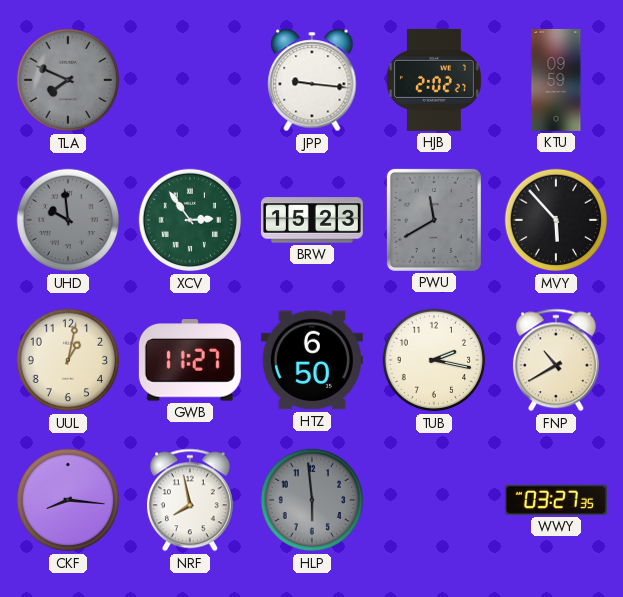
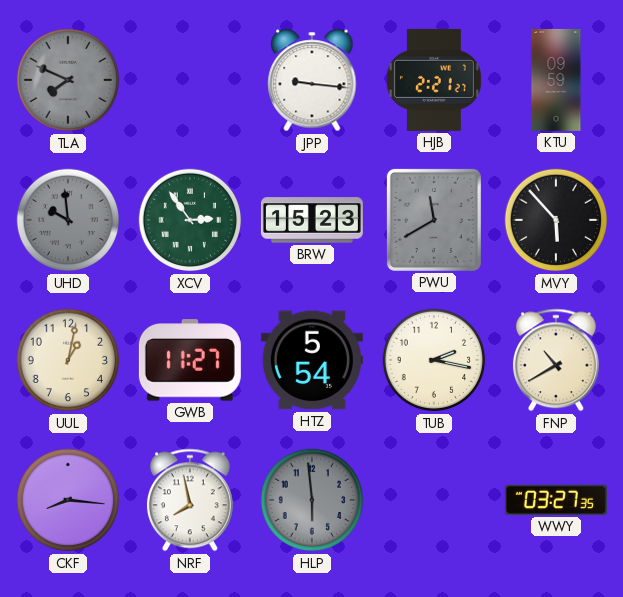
HJB: 2:02 -> 2:21 (434, 80)
HTZ: 6:50 -> 5:54 (312, 360)
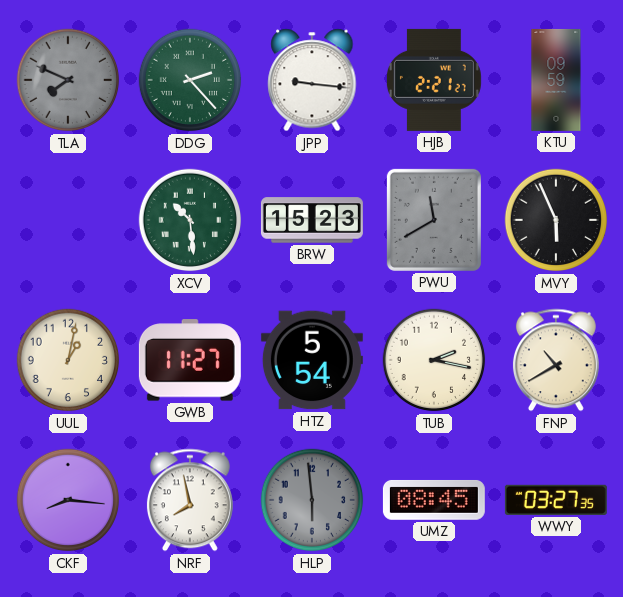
DDG: none -> 2:23 (190, 80)
UHD: 9:59 -> none (68, 220)
XCV: 2:54 -> 10:29 (190, 220)
MVY: 5:53 -> 5:56 (556, 220)
UMZ: none -> 08:45 (434, 500)
